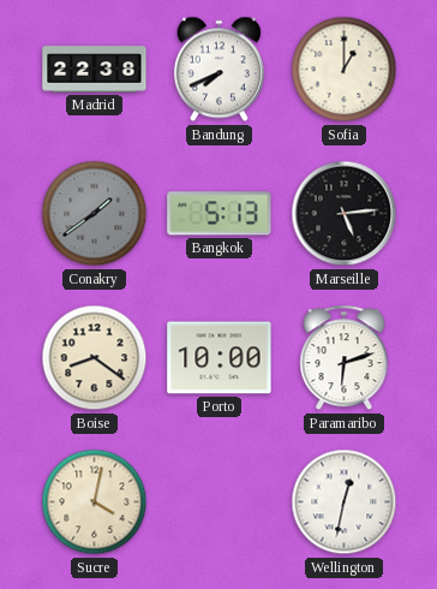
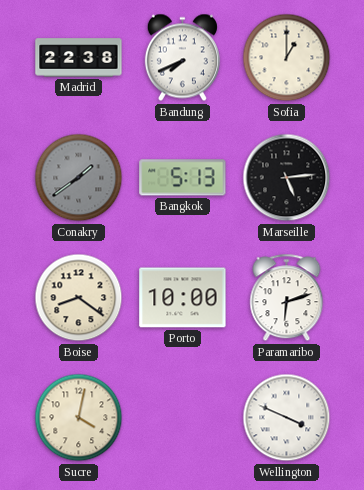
Wellington: 12:32 -> 3:49 (287, 418)
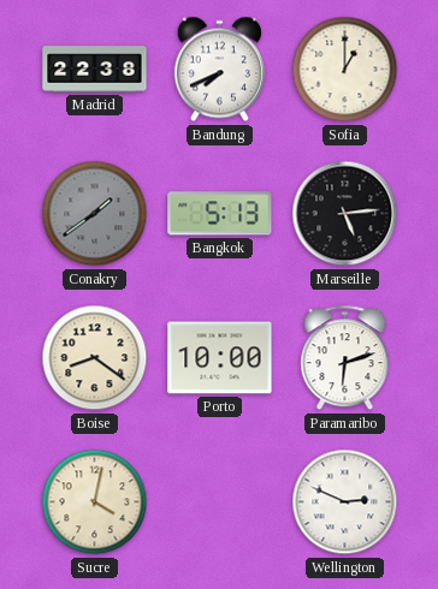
Wellington: 3:49 -> 2:49 (345, 502)
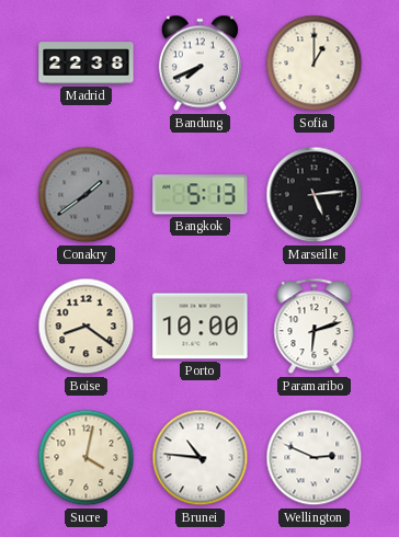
Brunei: none -> 10:46 (201, 458)
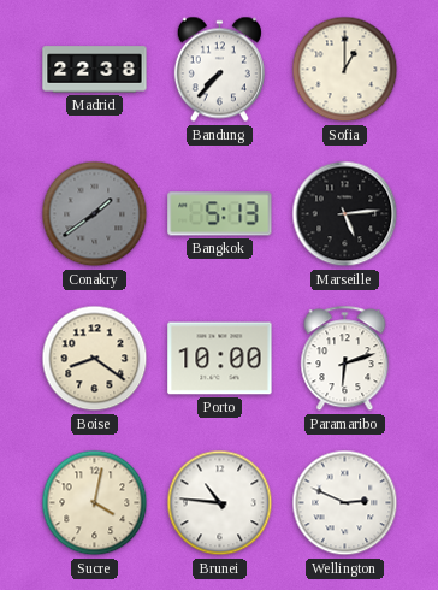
Bandung: 7:41 -> 7:37 (219, 70)
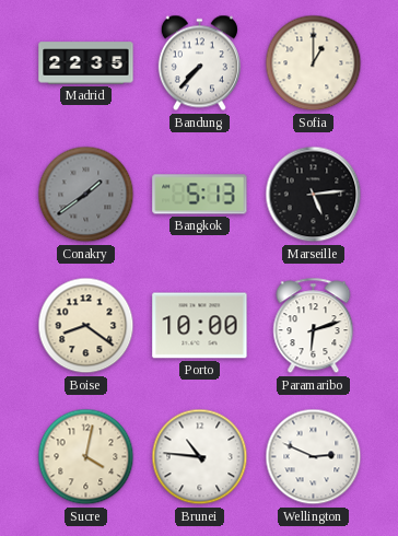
Madrid: 22:38 -> 22:35 (86, 63)
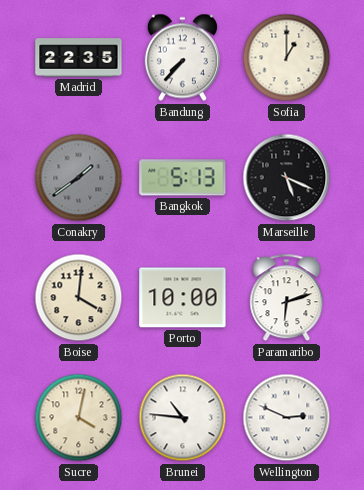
Marseille: 5:14 -> 5:19 (287, 178)
Boise: 8:21 -> 4:01 (79, 298)
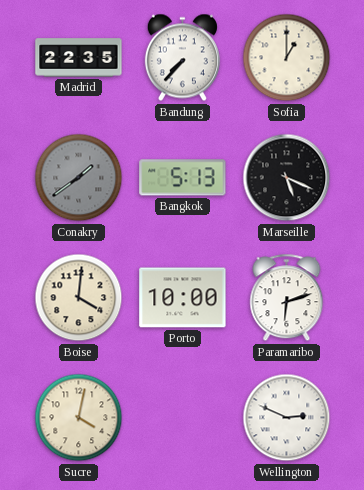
Brunei: 10:46 -> none (183, 418)
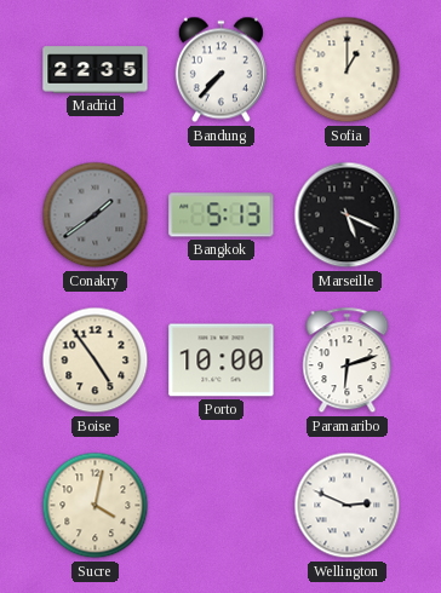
Boise: 4:01 -> 4:54 (96, 361)
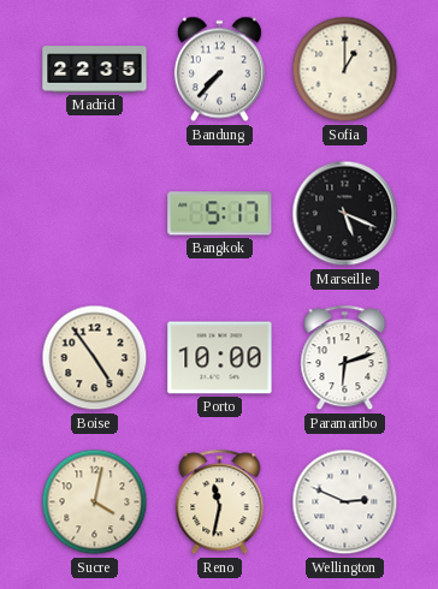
Conakry: 1:39 -> none (96, 215)
Bangkok: 5:13 -> 5:17 (220, 214)
Reno: none -> 11:32 (220, 502)
